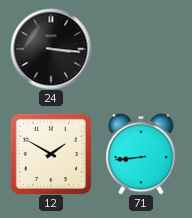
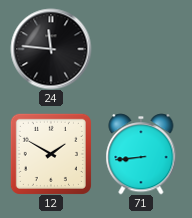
24: 3:16 -> 11:46 (51, 49)
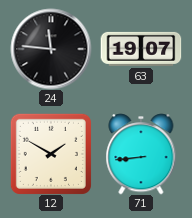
63: none -> 19:07 (141, 49)
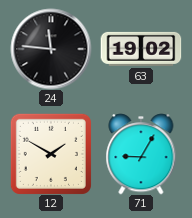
63: 19:07 -> 19:02 (141, 49)
71: 8:44 -> 9:05 (141, 154)
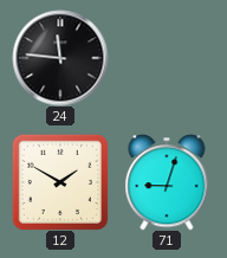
63: 19:02 -> none (141, 49)
71: 9:05 -> 9:03 (167, 182)
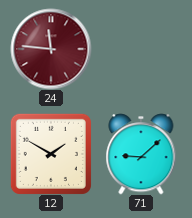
24 dial: black -> burgundy (51, 49)
71: 9:03 -> 9:08 (141, 154)
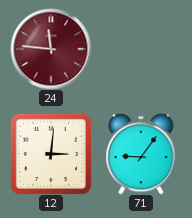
12: 1:50 -> 3:01 (51, 154)
71: 9:08 -> 9:06 (141, 154)
